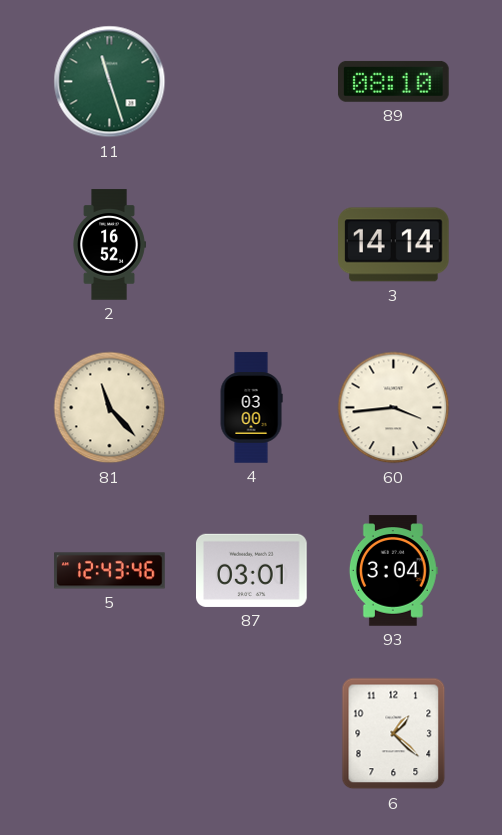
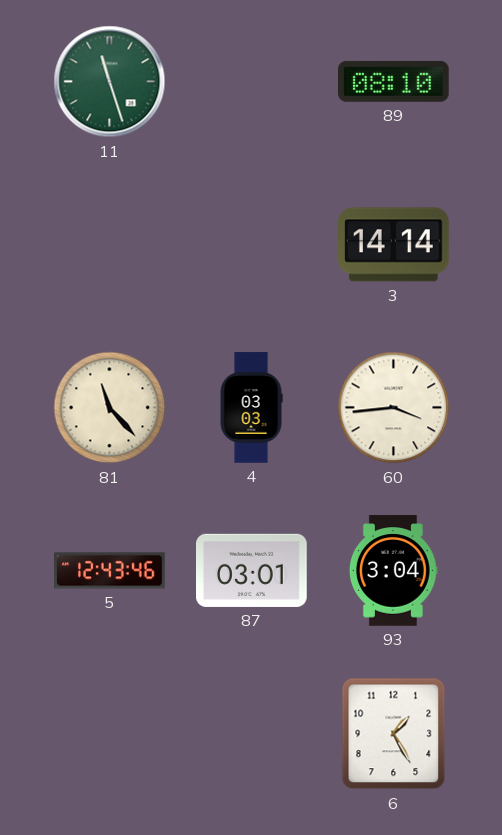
2: 16:52 -> none (109, 245)
4: 03:00 -> 03:03 (251, 408)
6: 1:22 -> 1:25 (394, 734)
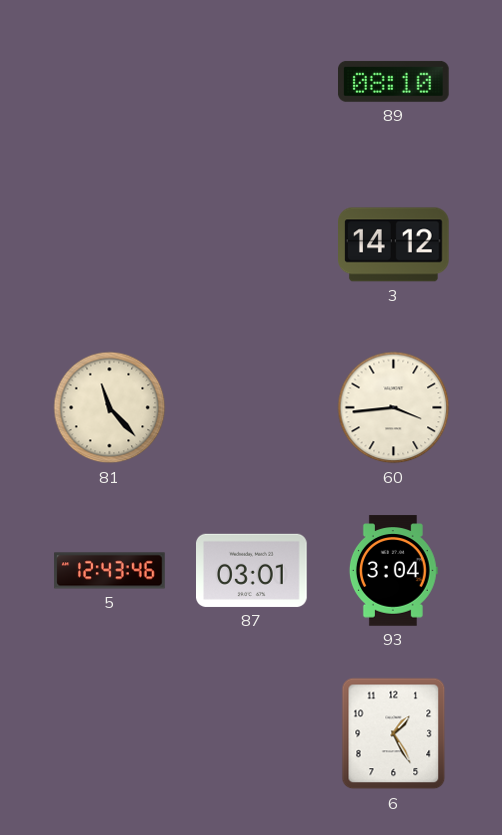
11: 11:27 -> none (110, 82)
3: 14:14 -> 14:12 (394, 245)
4: 03:03 -> none (251, 408)
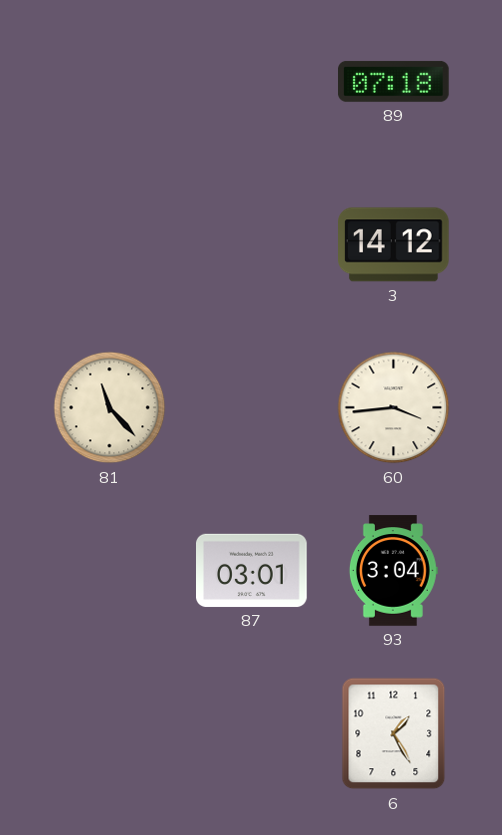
89: 08:10 -> 07:18 (394, 81)
5: 12:43 -> none (110, 571)
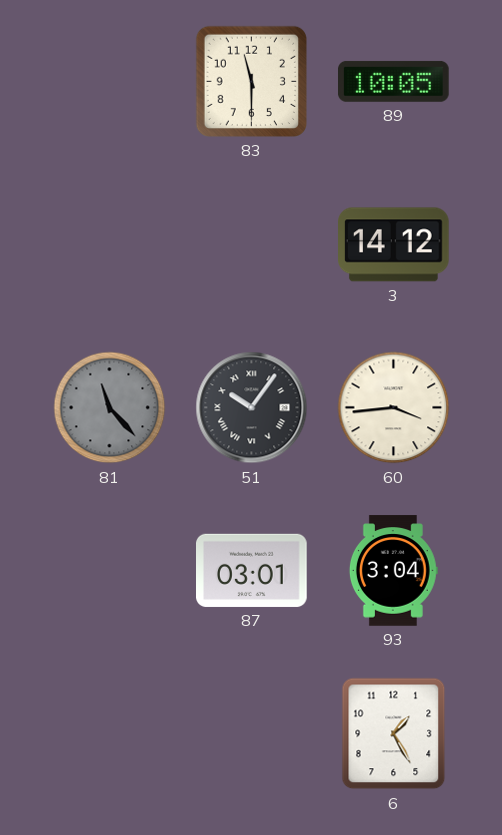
83: none -> 11:30 (251, 81)
89: 07:18 -> 10:05 (394, 81)
81 dial: cream -> grey (110, 408)
51: none -> 10:06 (252, 408)
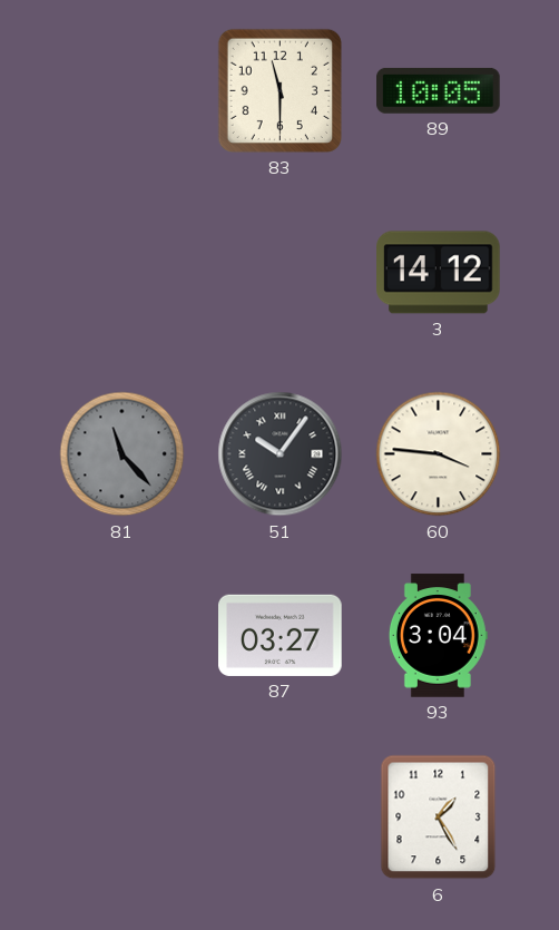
60: 3:44 -> 3:46 (439, 454)
87: 03:01 -> 03:27 (281, 635)
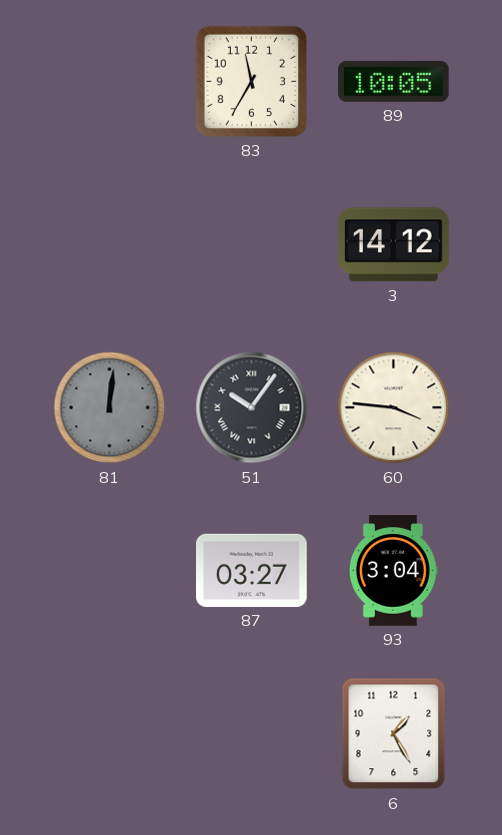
83: 11:30 -> 11:35 (251, 81)
81: 11:23 -> 12:01 (110, 408)
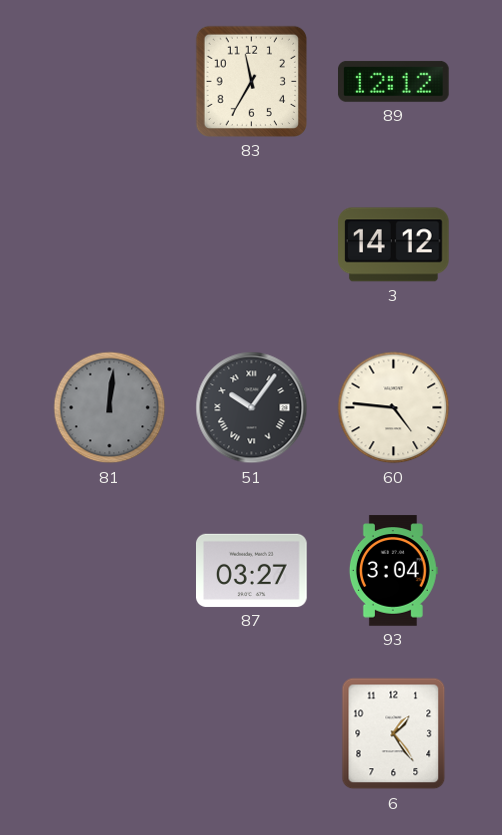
89: 10:05 -> 12:12 (394, 81)
60: 3:46 -> 4:46 (394, 408)
6: 1:25 -> 1:24 (394, 734)
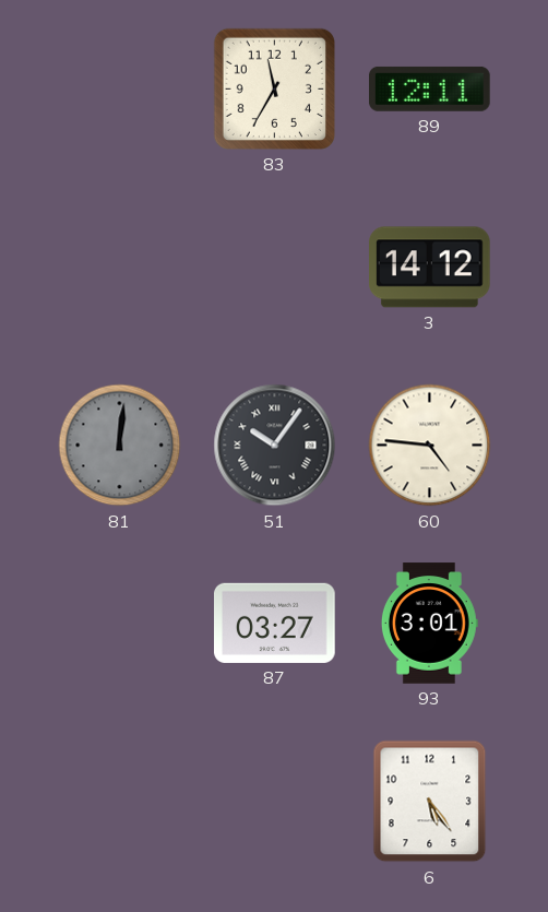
89: 12:12 -> 12:11 (430, 88)
93: 3:04 -> 3:01 (429, 624)
6: 1:24 -> 5:24 (430, 802)
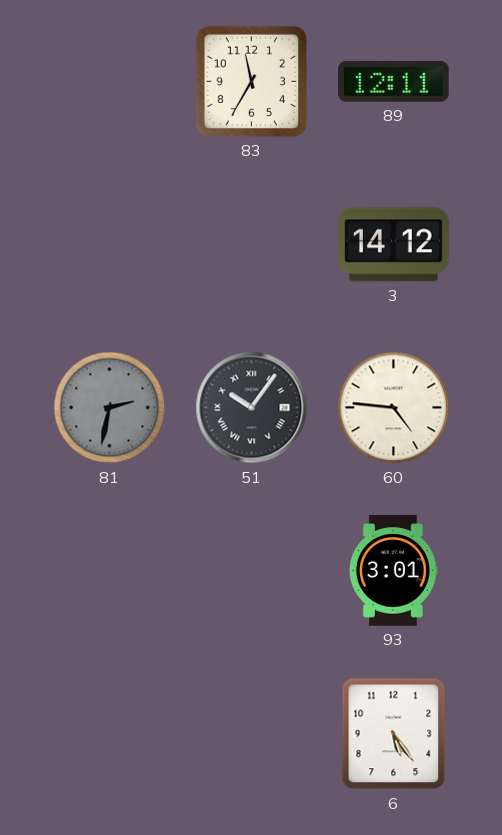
81: 12:01 -> 2:32 (110, 408)
87: 03:27 -> none (275, 623)
